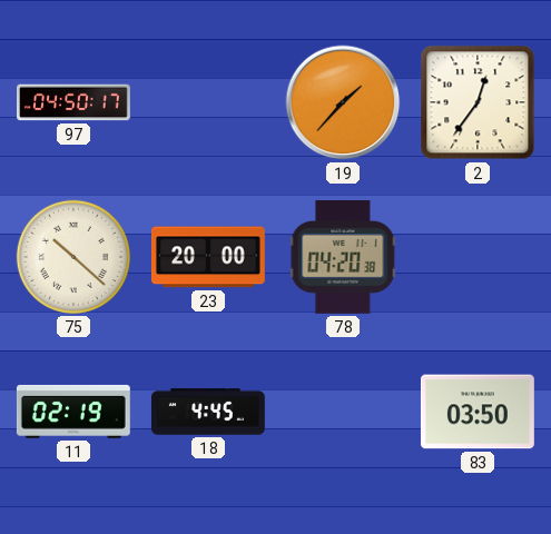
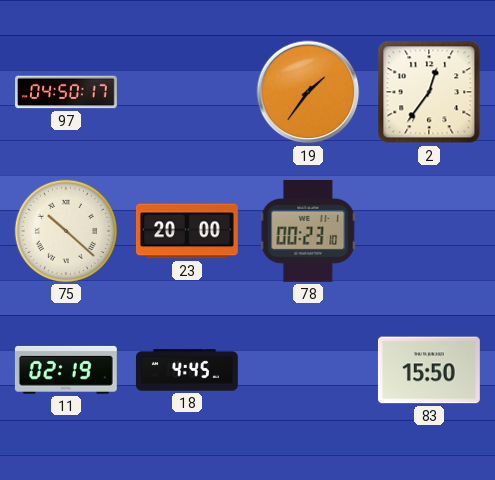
19: 1:37 -> 1:36 (308, 92)
78: 04:20 -> 00:23 (308, 231)
83: 03:50 -> 15:50 (429, 370)
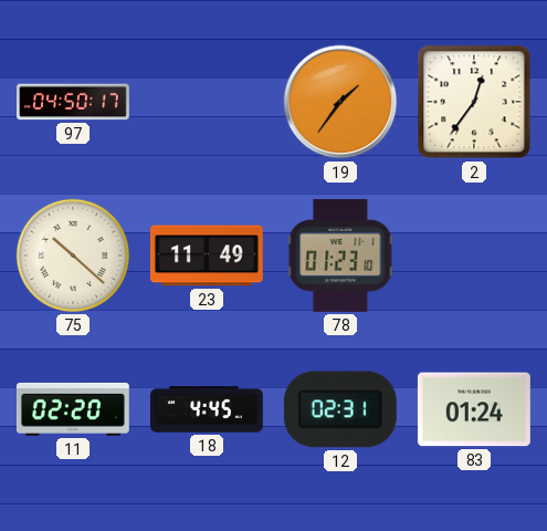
23: 20:00 -> 11:49 (207, 256)
78: 00:23 -> 01:23 (340, 256)
11: 02:19 -> 02:20 (73, 409)
12: none -> 02:31 (340, 409)
83: 15:50 -> 01:24 (474, 409)
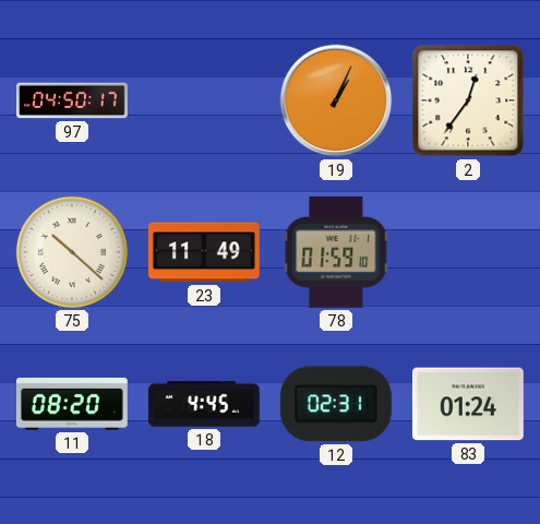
19: 1:36 -> 1:04 (336, 100)
78: 01:23 -> 01:59 (336, 252)
11: 02:20 -> 08:20 (72, 404)
